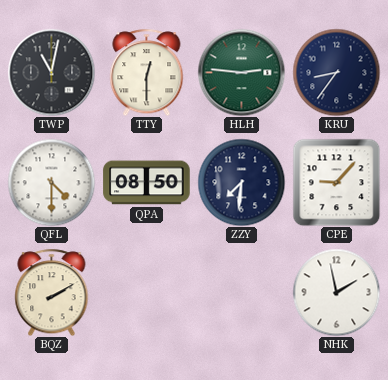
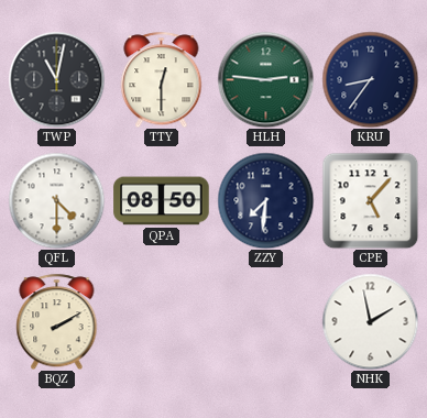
CPE: 9:07 -> 5:07 (370, 200)
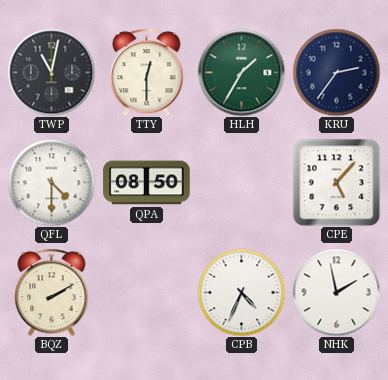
HLH: 2:46 -> 1:35 (241, 72)
KRU: 8:36 -> 2:36 (336, 72)
ZZY: 7:31 -> none (265, 200)
CPB: none -> 4:34 (241, 292)
